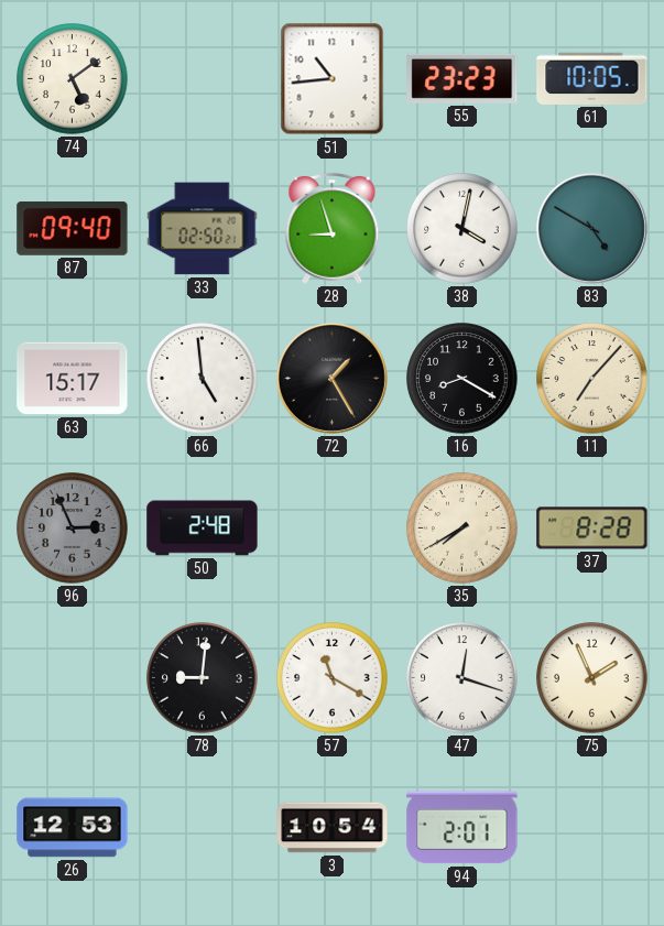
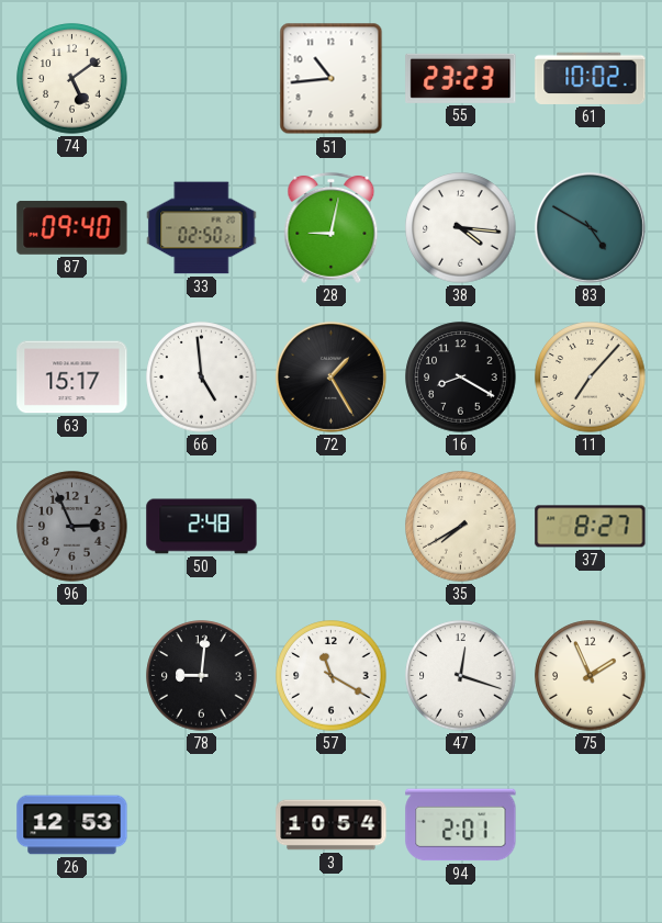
61: 10:05 -> 10:02 (591, 78)
28: 8:57 -> 9:02 (332, 227)
38: 4:02 -> 4:16 (461, 228)
37: 8:28 -> 8:27 (591, 527)
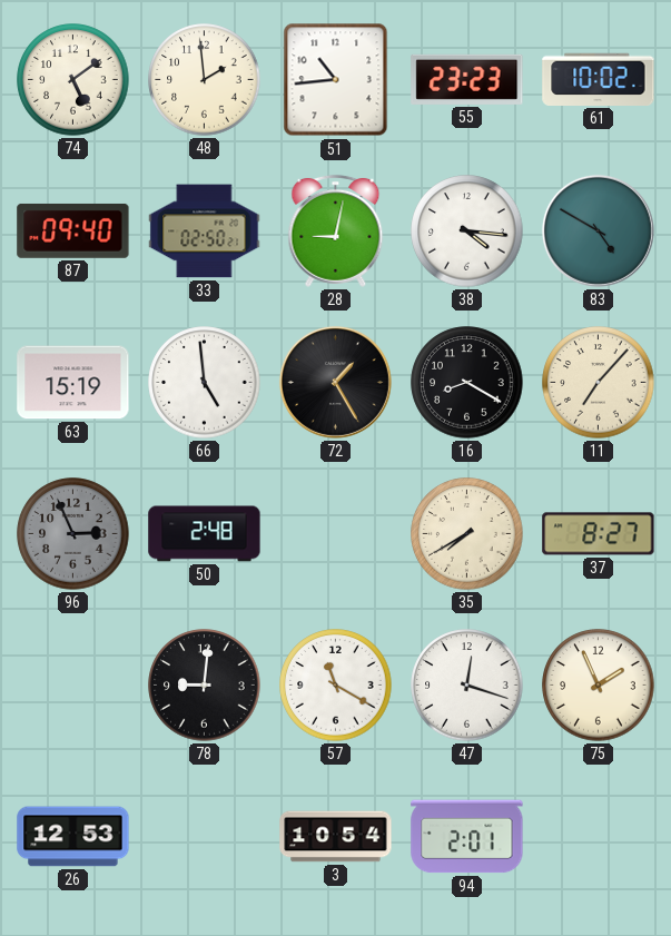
48: none -> 1:59 (205, 80)
63: 15:17 -> 15:19 (73, 383)
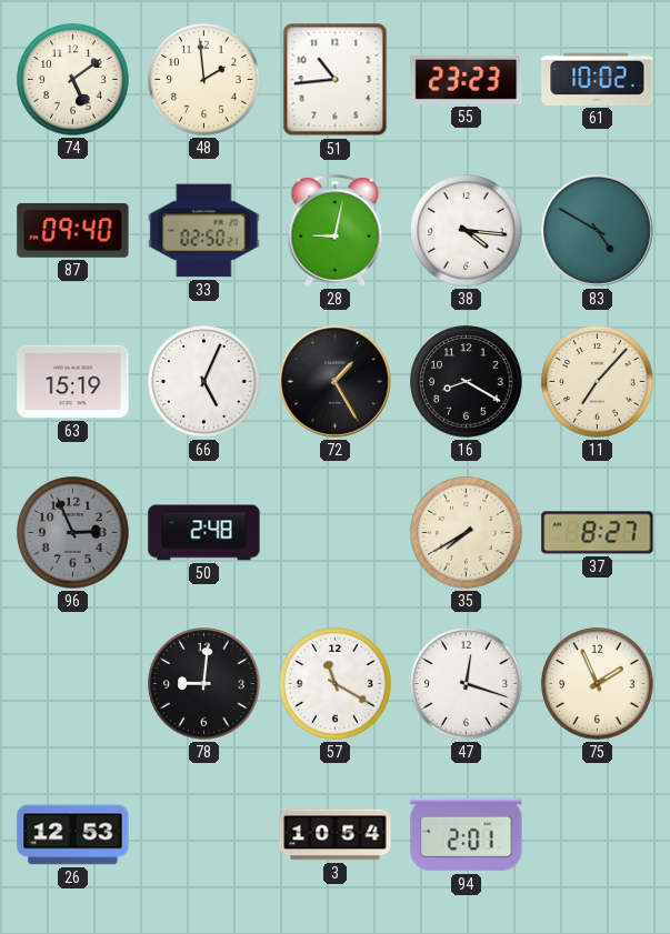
66: 4:59 -> 5:04 (204, 382)
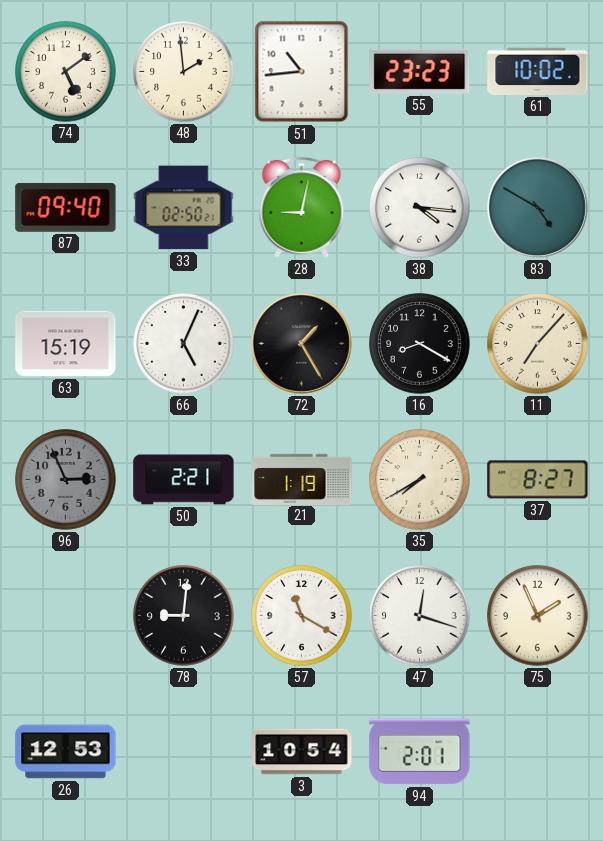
50: 2:48 -> 2:21 (184, 480)
21: none -> 1:19 (302, 479)
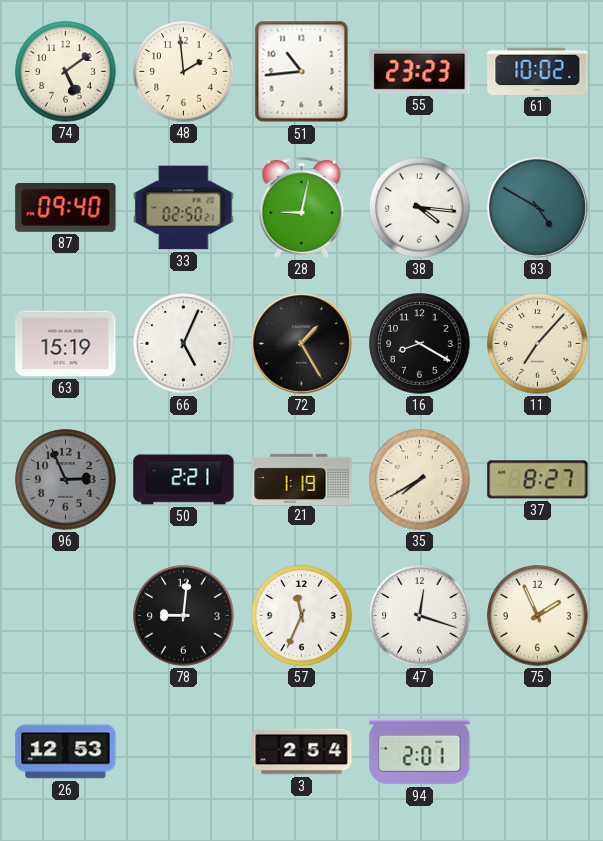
57: 11:20 -> 11:34 (302, 616)
3: 10:54 -> 2:54 (302, 752)
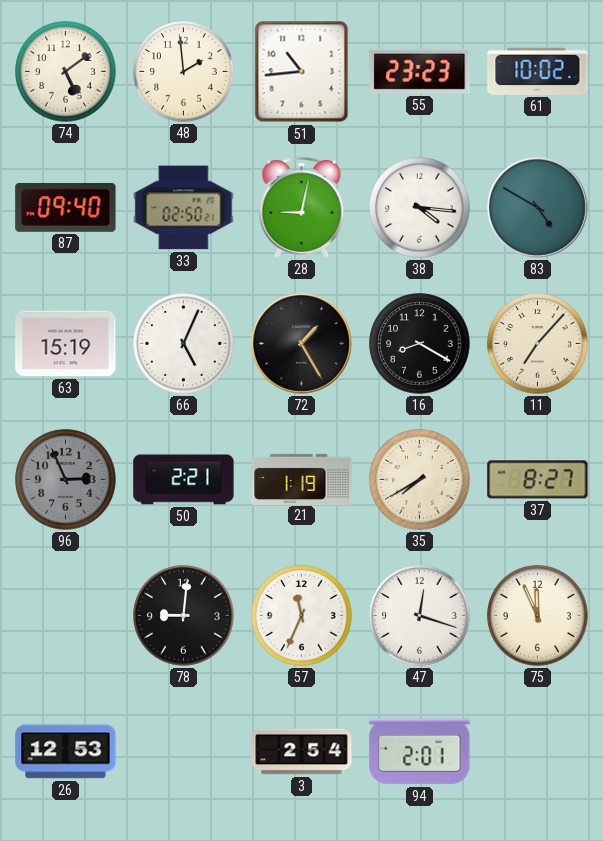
75: 1:56 -> 11:56 (538, 616)
